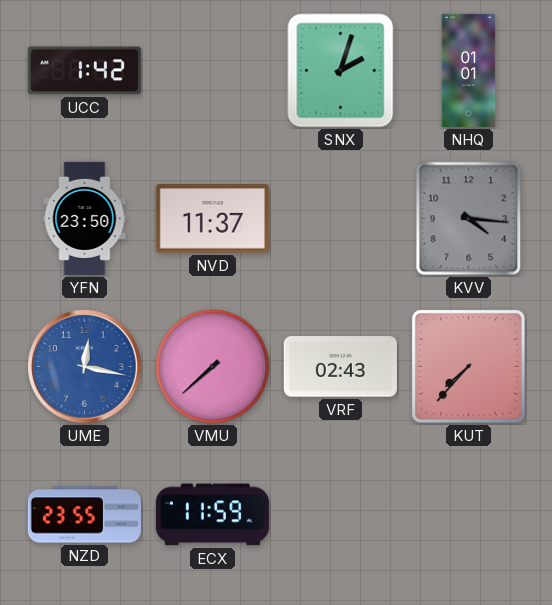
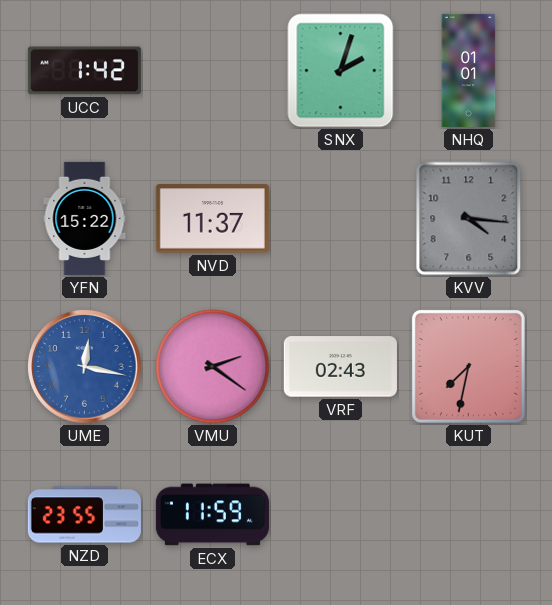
YFN: 23:50 -> 15:22 (85, 218)
VMU: 7:38 -> 2:21 (213, 367)
KUT: 7:37 -> 7:32 (468, 366)
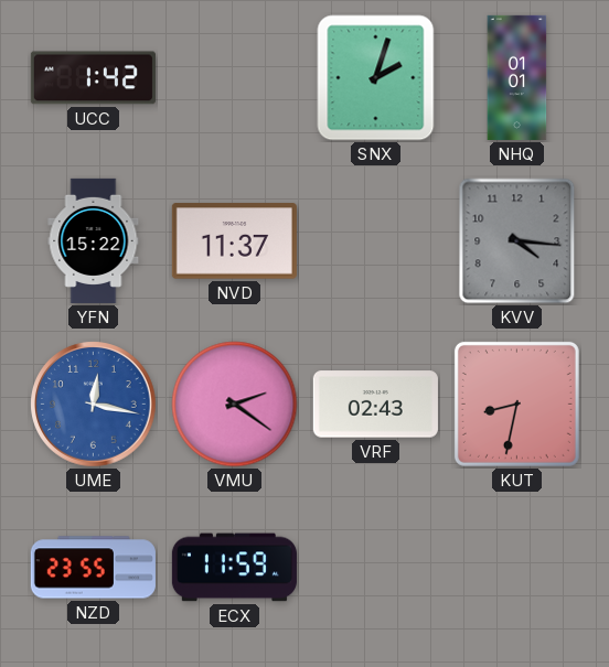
KUT: 7:32 -> 8:32 (516, 404)
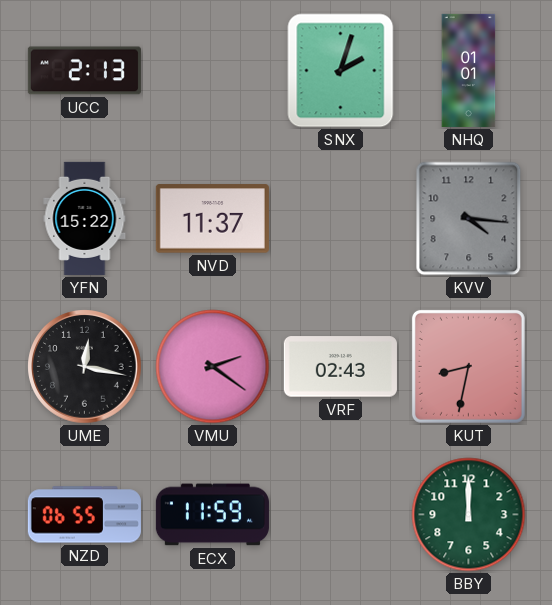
UCC: 1:42 -> 2:13 (84, 71)
UME dial: blue -> black (85, 367)
NZD: 23:55 -> 06:55 (84, 515)
BBY: none -> 12:00 (469, 515)
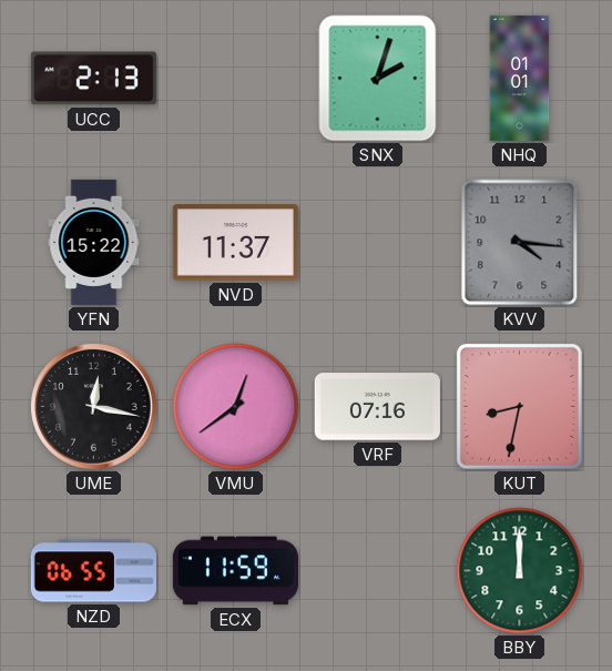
VMU: 2:21 -> 12:39 (236, 407)
VRF: 02:43 -> 07:16 (377, 407)
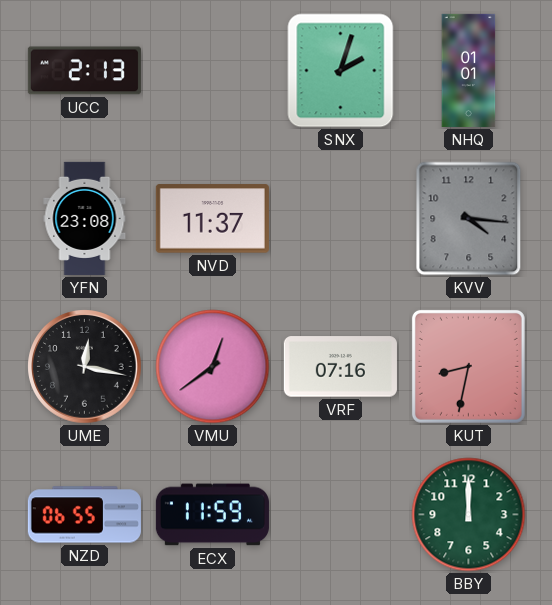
YFN: 15:22 -> 23:08 (85, 218)
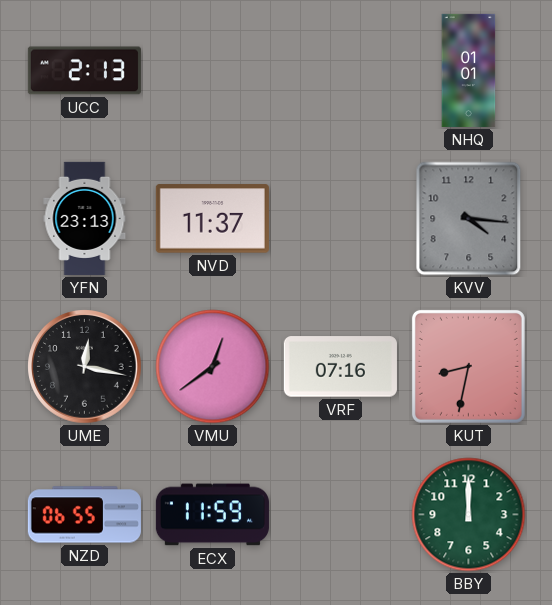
SNX: 2:03 -> none (341, 71)
YFN: 23:08 -> 23:13 (85, 218)
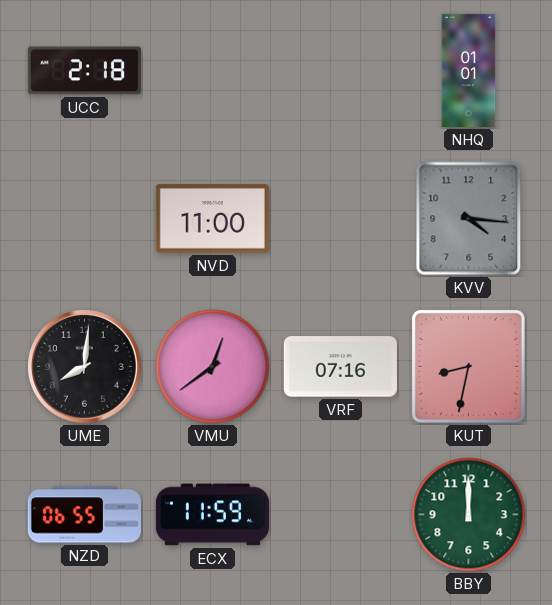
UCC: 2:13 -> 2:18 (84, 71)
YFN: 23:13 -> none (85, 218)
NVD: 11:37 -> 11:00 (212, 219)
UME: 12:17 -> 8:01 (85, 367)
